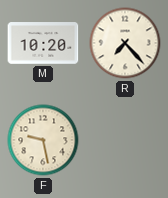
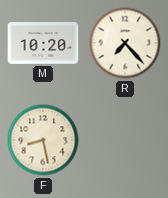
F: 9:28 -> 8:28 (43, 140)
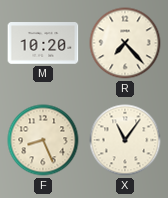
F: 8:28 -> 8:26 (43, 140)
X: none -> 11:06 (125, 140)
